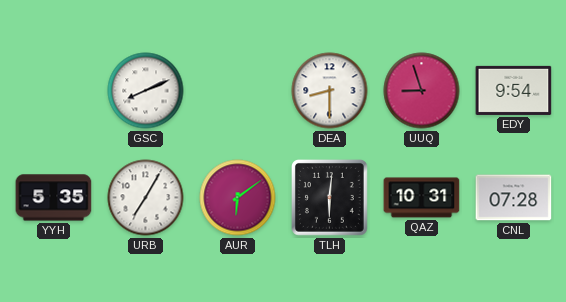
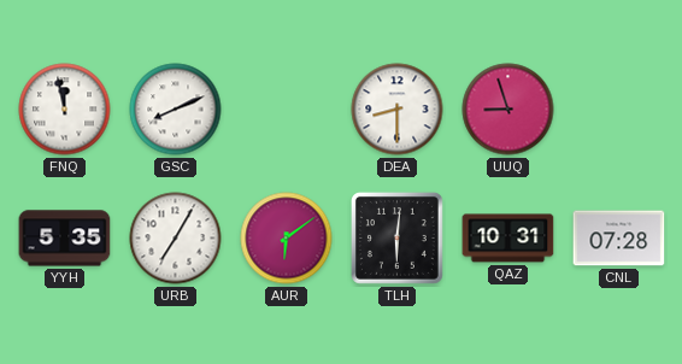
FNQ: none -> 11:58 (65, 110)
EDY: 9:54 -> none (514, 90)
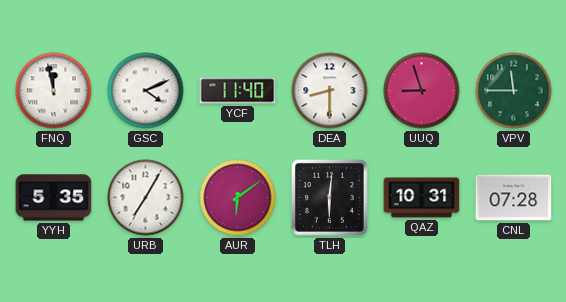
GSC: 8:11 -> 4:11 (146, 91)
YCF: none -> 11:40 (238, 91)
VPV: none -> 11:45 (514, 91)
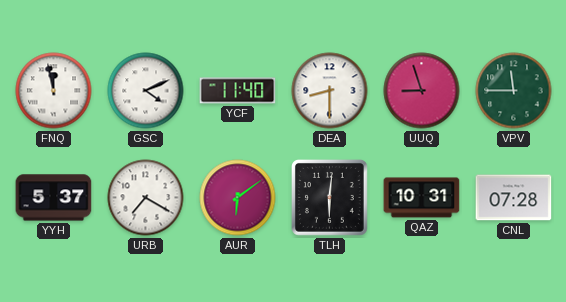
YYH: 5:35 -> 5:37 (54, 198)
URB: 7:05 -> 7:20 (146, 198)
